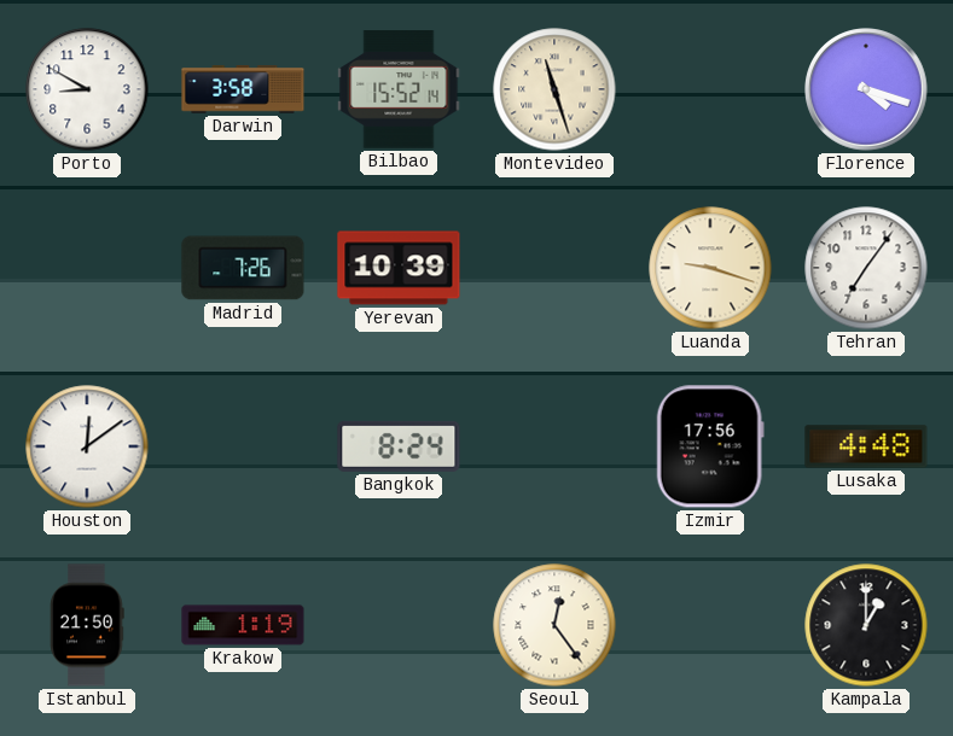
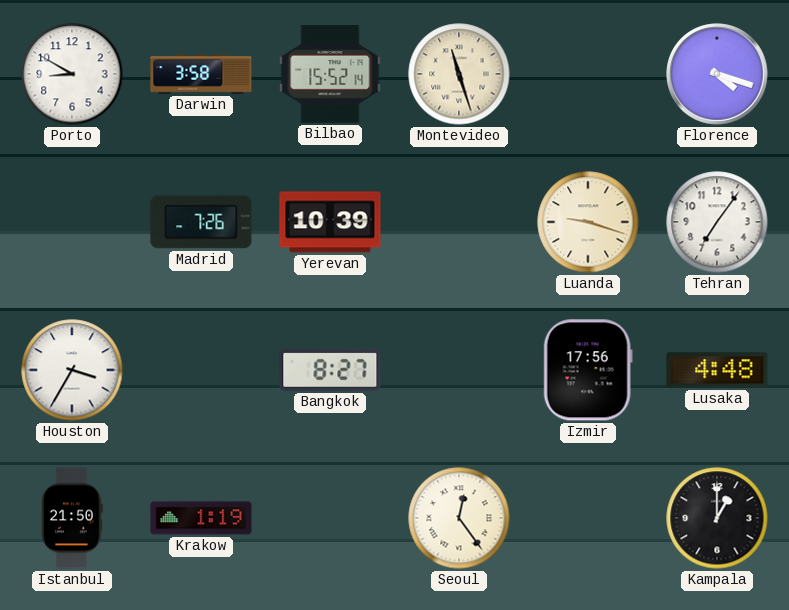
Houston: 12:09 -> 3:35 (72, 370)
Bangkok: 8:24 -> 8:27 (330, 370)
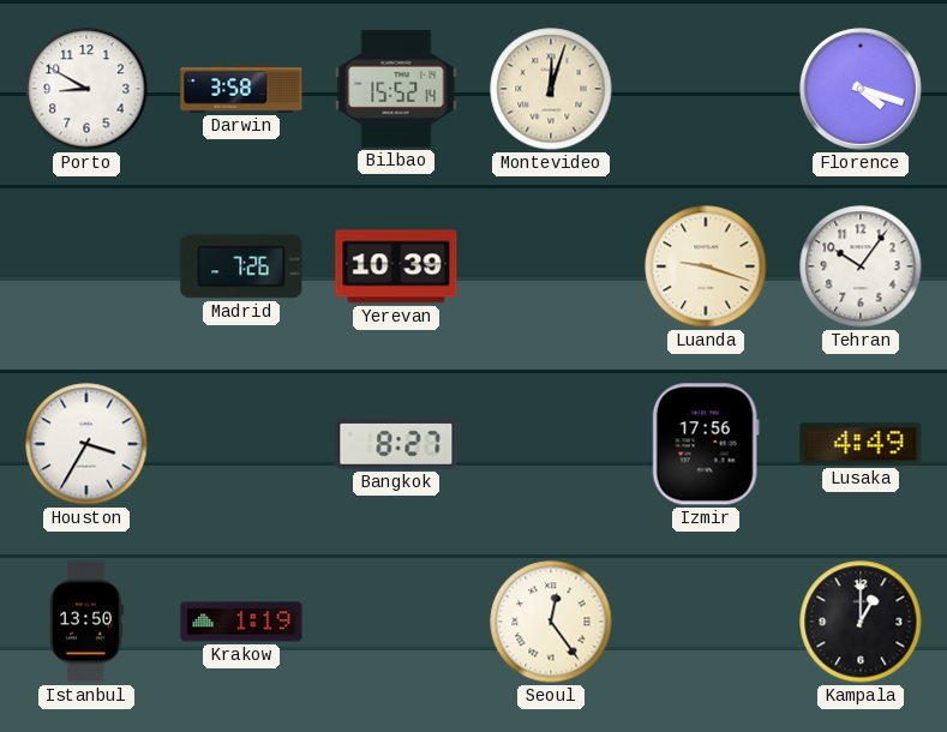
Montevideo: 11:27 -> 12:03 (551, 89)
Tehran: 7:06 -> 10:06 (861, 266)
Lusaka: 4:48 -> 4:49 (861, 444)
Istanbul: 21:50 -> 13:50 (86, 622)
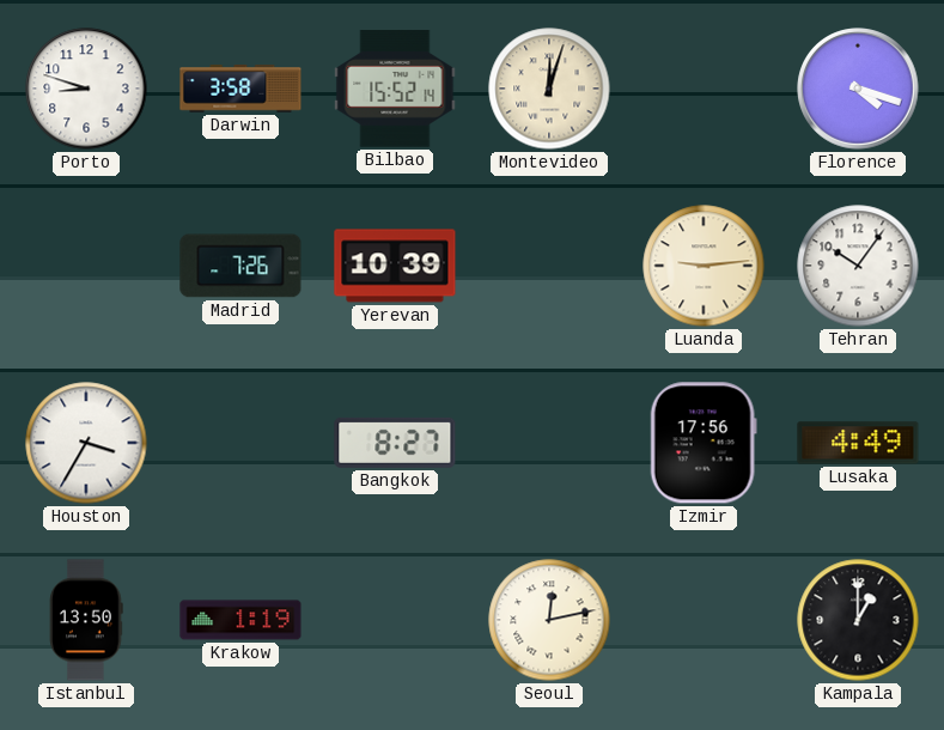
Porto: 8:50 -> 8:48 (86, 89)
Luanda: 9:18 -> 9:14 (704, 266)
Seoul: 12:24 -> 12:13 (549, 620)
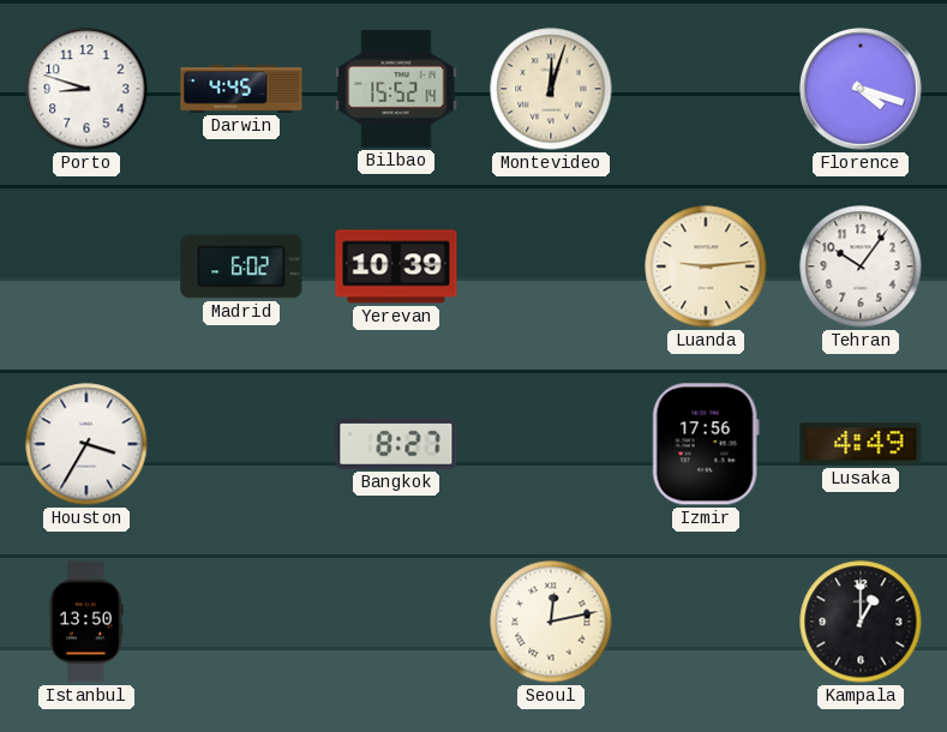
Darwin: 3:58 -> 4:45 (241, 89)
Madrid: 7:26 -> 6:02 (241, 266)
Krakow: 1:19 -> none (240, 620)
